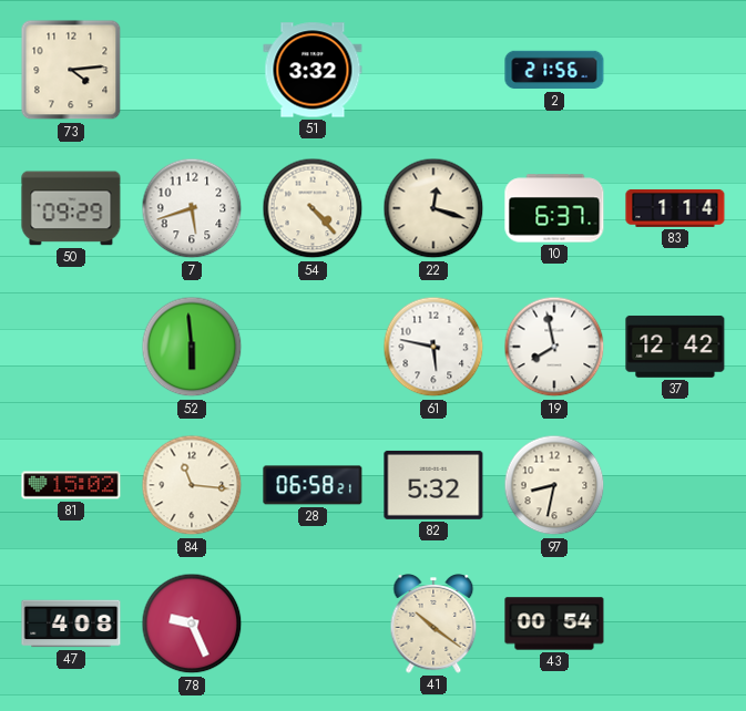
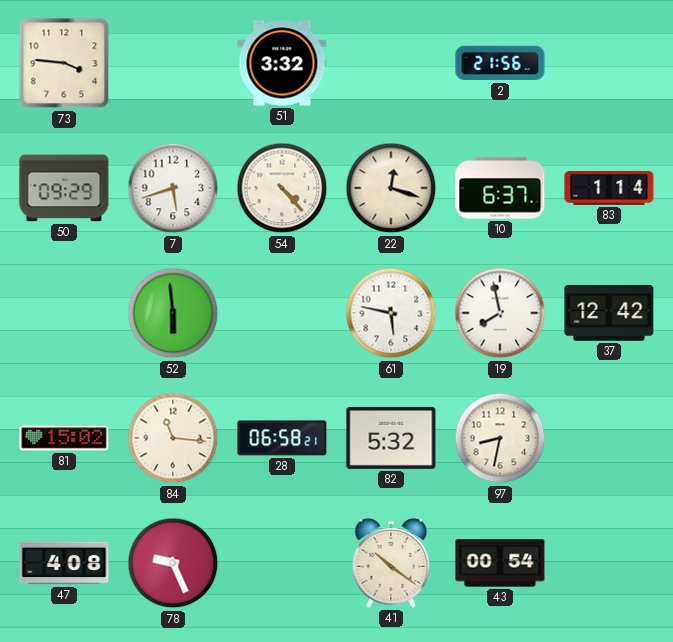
73: 4:14 -> 3:46 (64, 63)
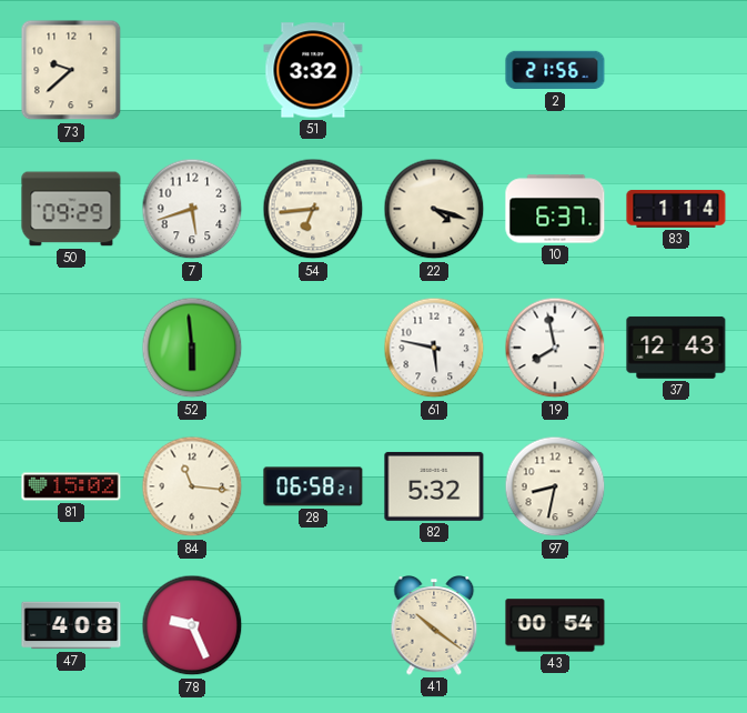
73: 3:46 -> 9:38 (71, 70)
54: 4:23 -> 6:44 (313, 209)
22: 12:18 -> 4:18 (434, 209)
37: 12:42 -> 12:43 (676, 348)
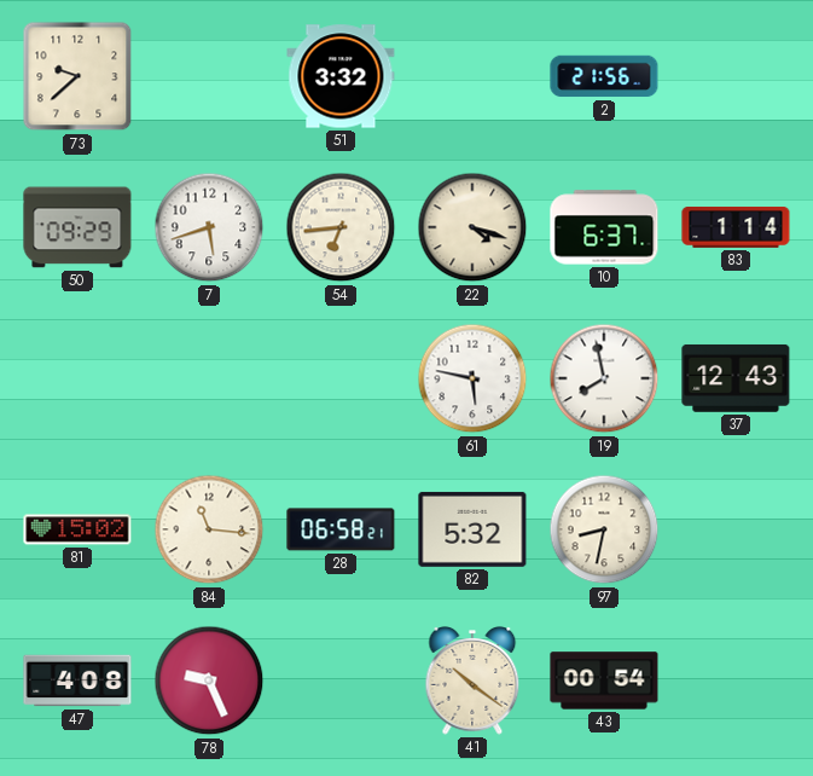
52: 5:59 -> none (192, 348)
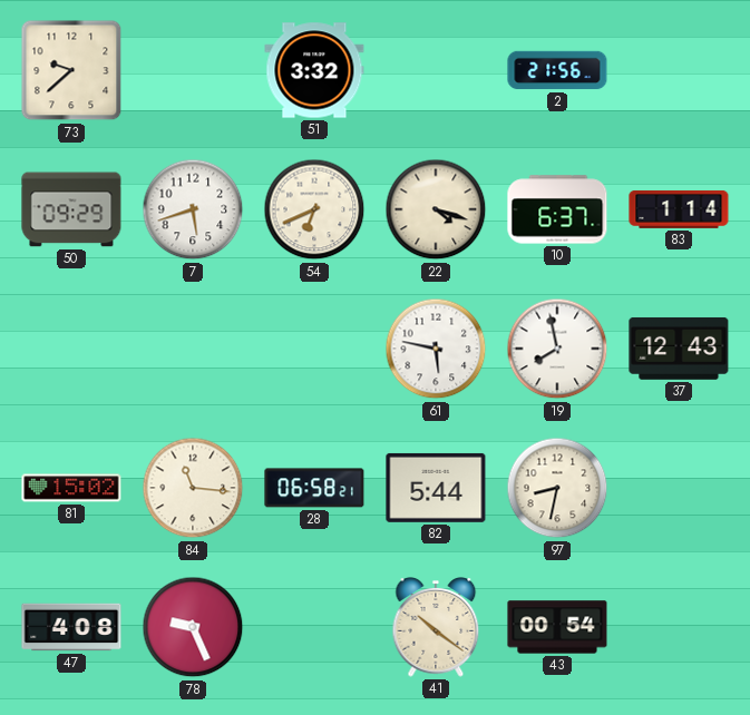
54: 6:44 -> 6:41 (314, 209)
82: 5:32 -> 5:44 (436, 488)
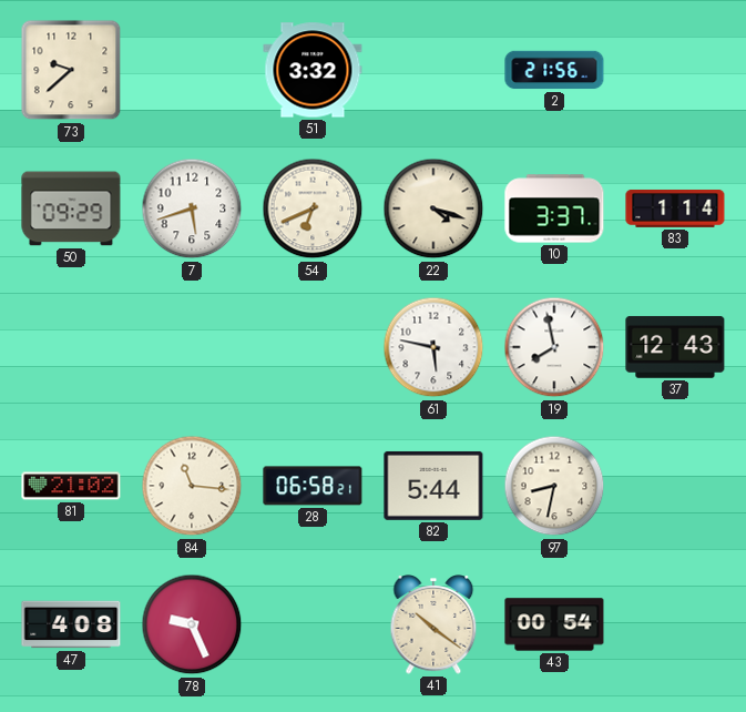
10: 6:37 -> 3:37 (554, 208)
81: 15:02 -> 21:02 (71, 486)
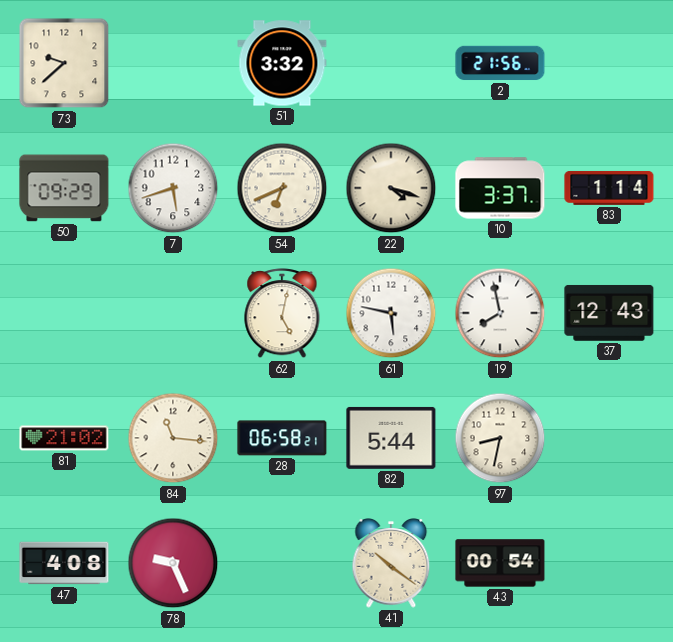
62: none -> 5:02 (282, 314)
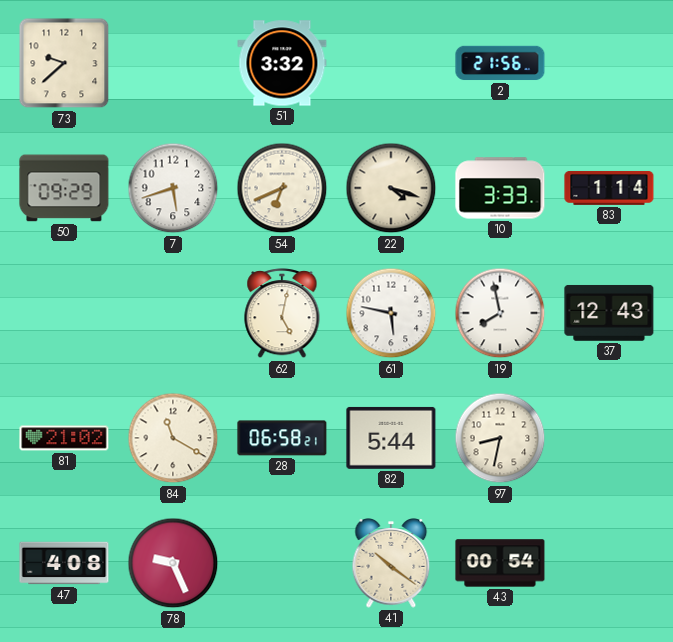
10: 3:37 -> 3:33 (500, 188)
84: 11:16 -> 11:20 (173, 438)
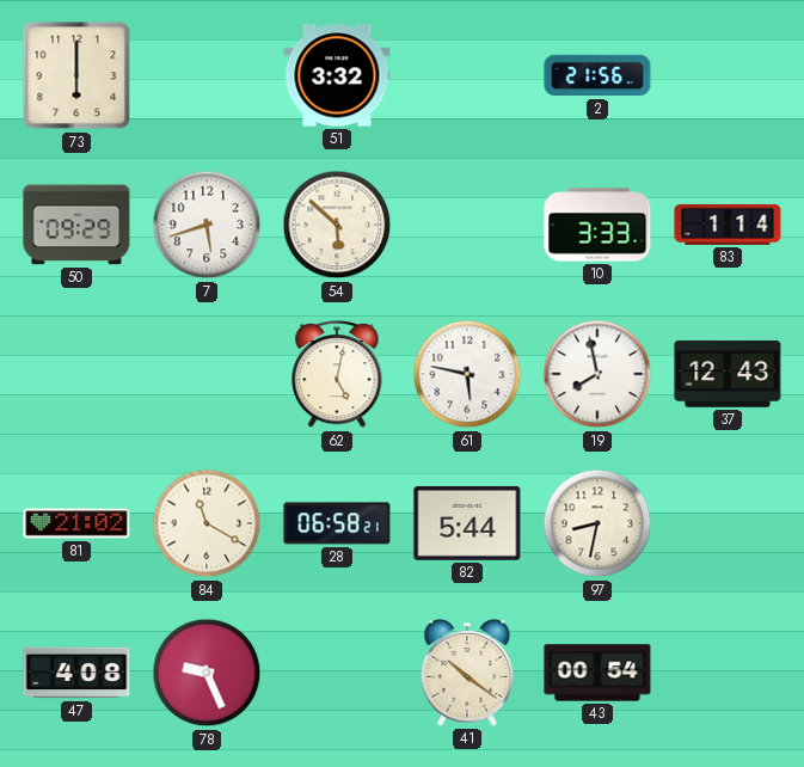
73: 9:38 -> 6:00 (76, 75)
54: 6:41 -> 5:52 (337, 225)
22: 4:18 -> none (391, 188)
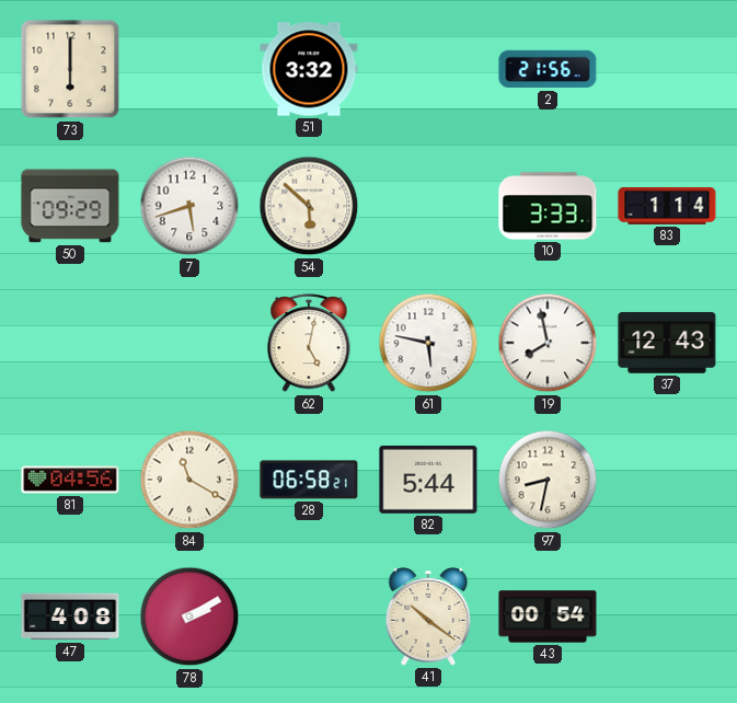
81: 21:02 -> 04:56 (70, 480)
78: 9:26 -> 2:10 (189, 616)
